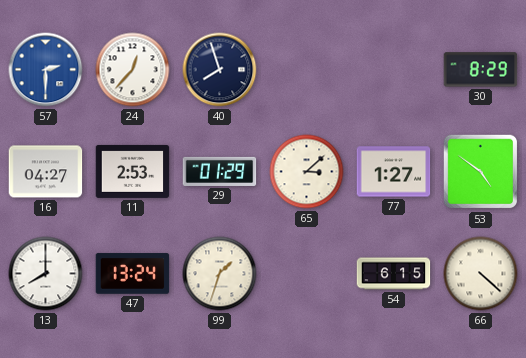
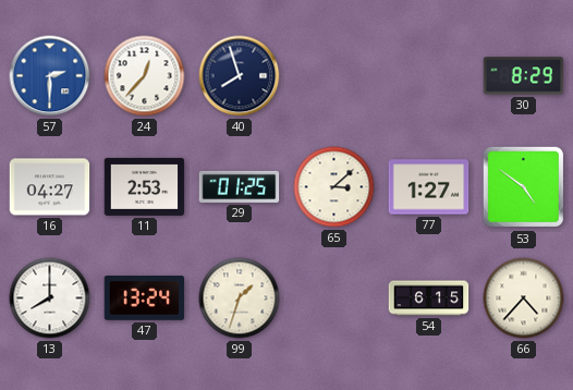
29: 01:29 -> 01:25 (240, 186)
66: 4:22 -> 4:37 (524, 298)
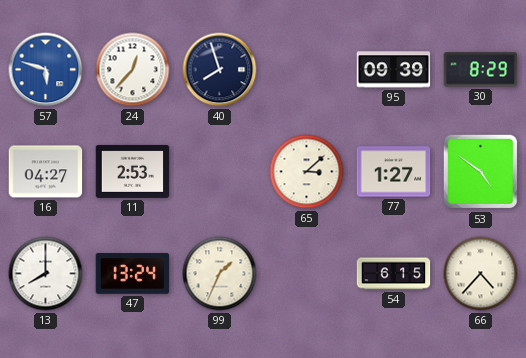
57: 2:30 -> 5:48 (46, 70)
95: none -> 09:39 (394, 70)
29: 01:25 -> none (240, 186)
99: 1:33 -> 1:34 (220, 274)
